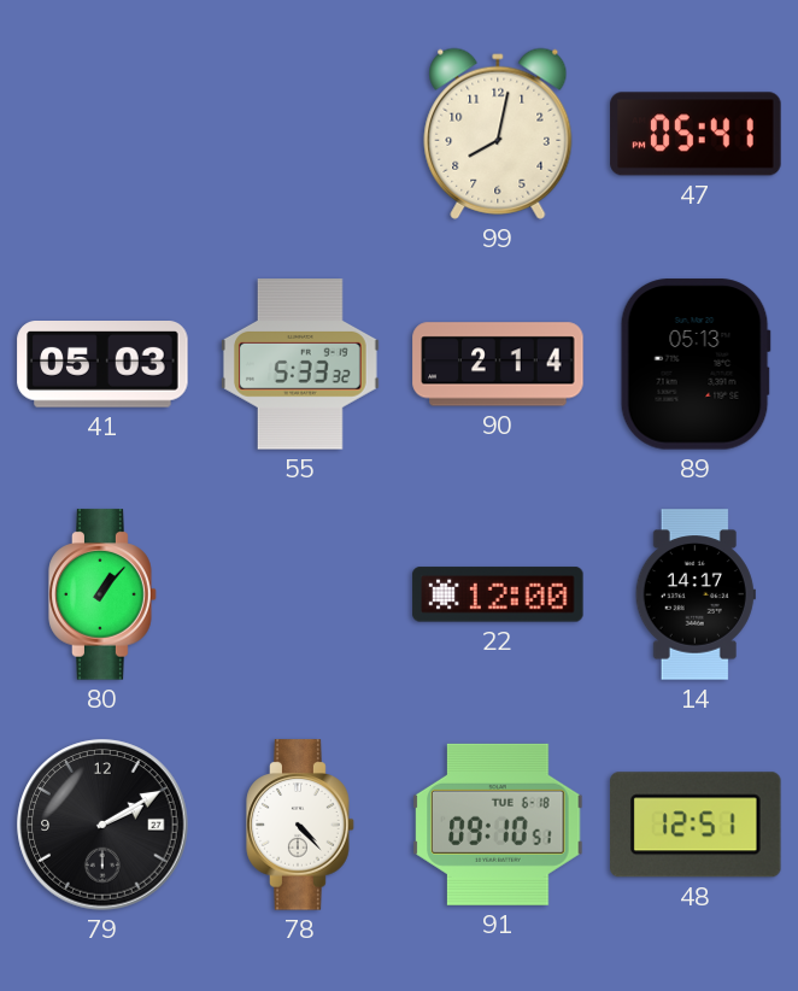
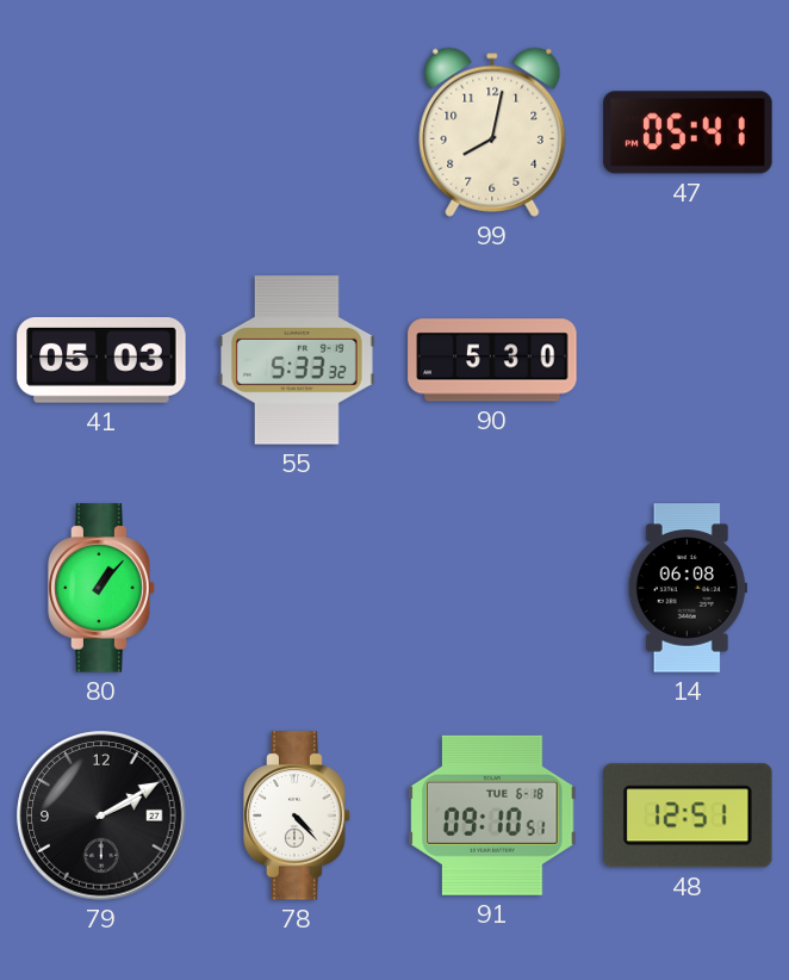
90: 2:14 -> 5:30 (492, 360)
89: 05:13 -> none (696, 364)
22: 12:00 -> none (498, 594)
14: 14:17 -> 06:08 (688, 588)
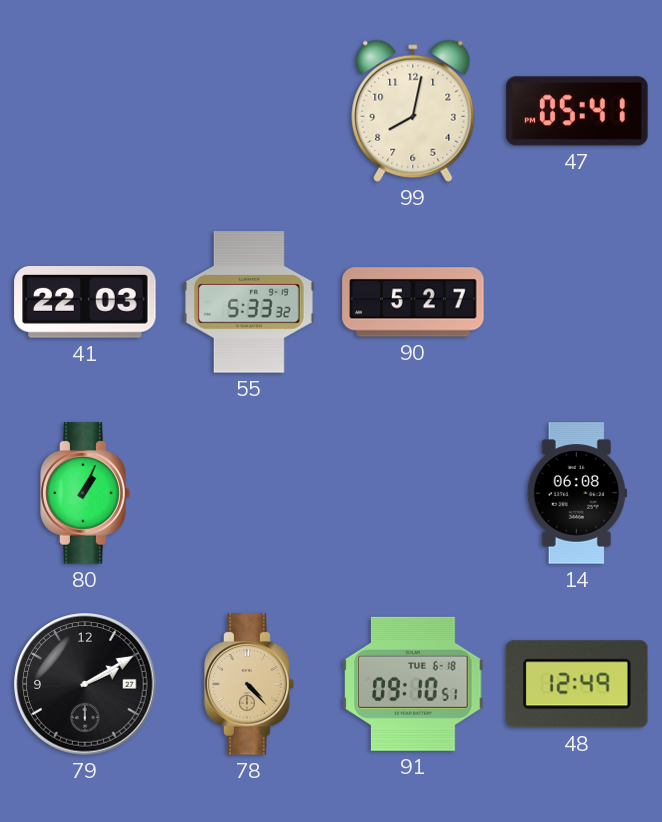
41: 05:03 -> 22:03 (85, 302)
90: 5:30 -> 5:27 (413, 302)
80: 1:07 -> 1:04 (85, 493)
78 dial: white -> champagne (249, 684)
48: 12:51 -> 12:49 (578, 684)
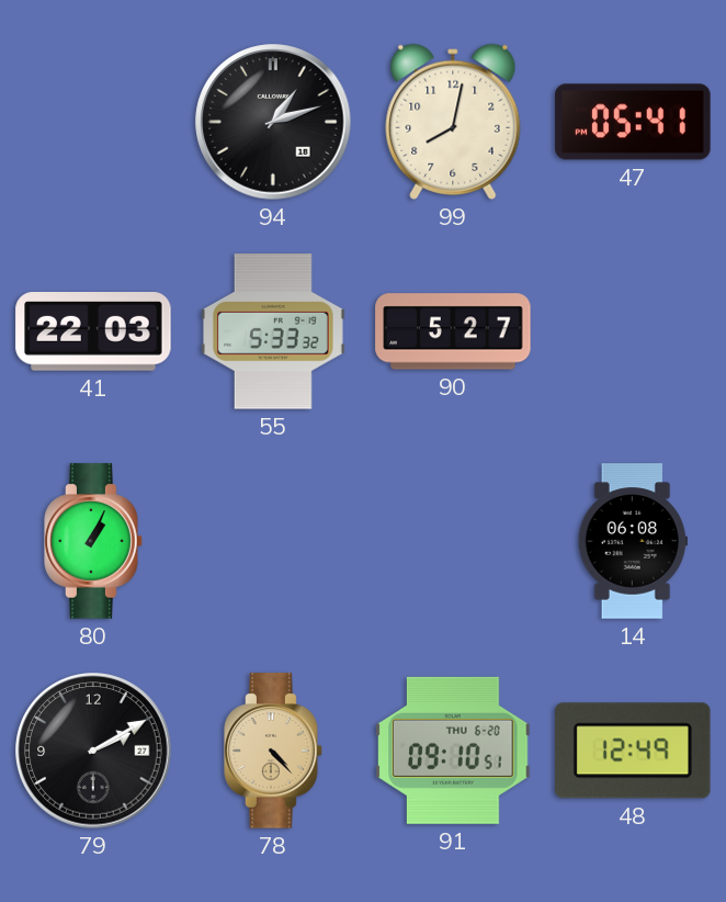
94: none -> 1:12 (273, 122)
91 date: TUE 6-18 -> THU 6-20 (453, 751)
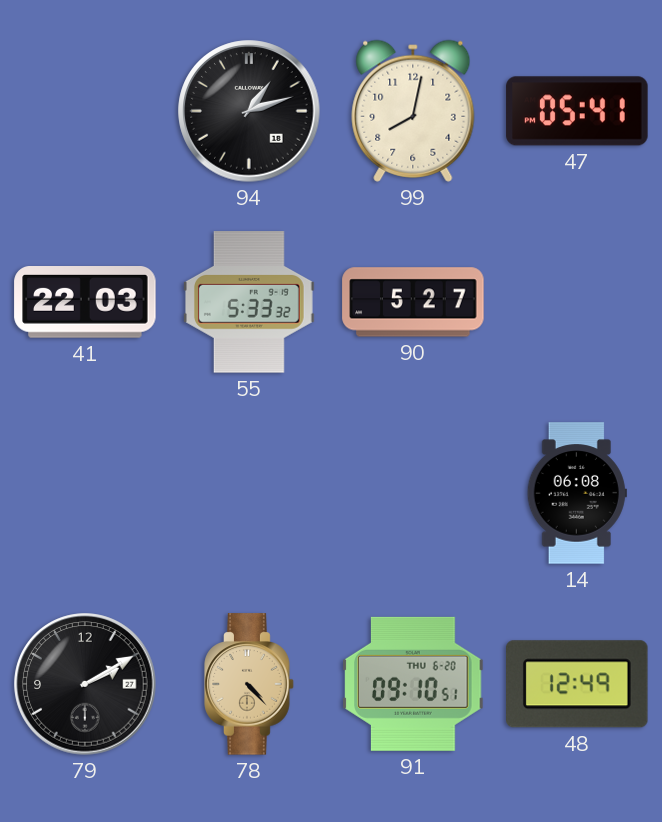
80: 1:04 -> none (93, 541)
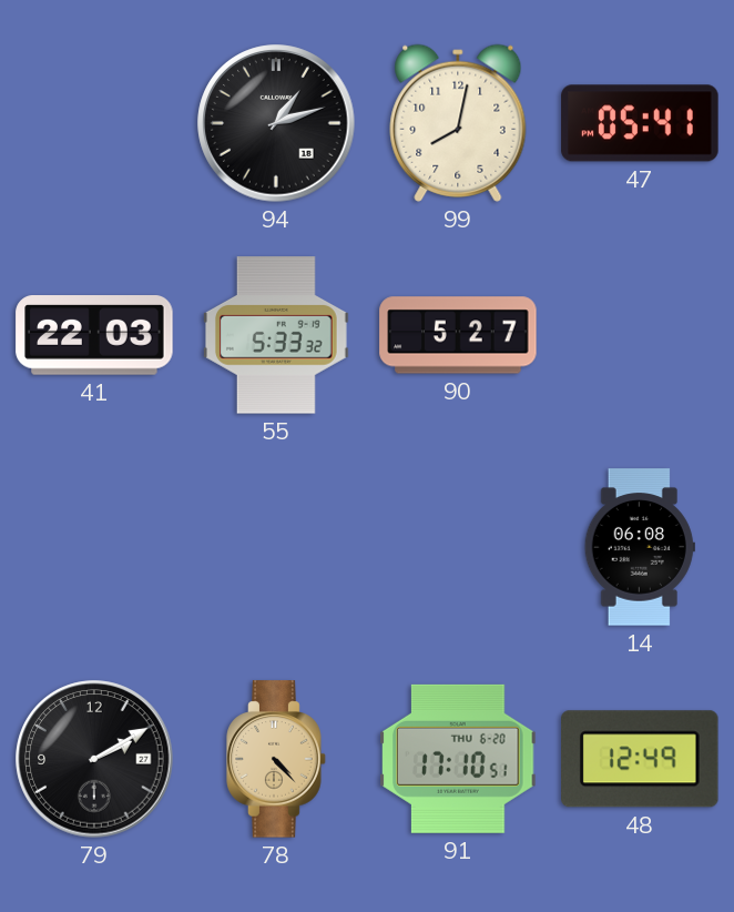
91: 09:10 -> 17:10 (458, 759)
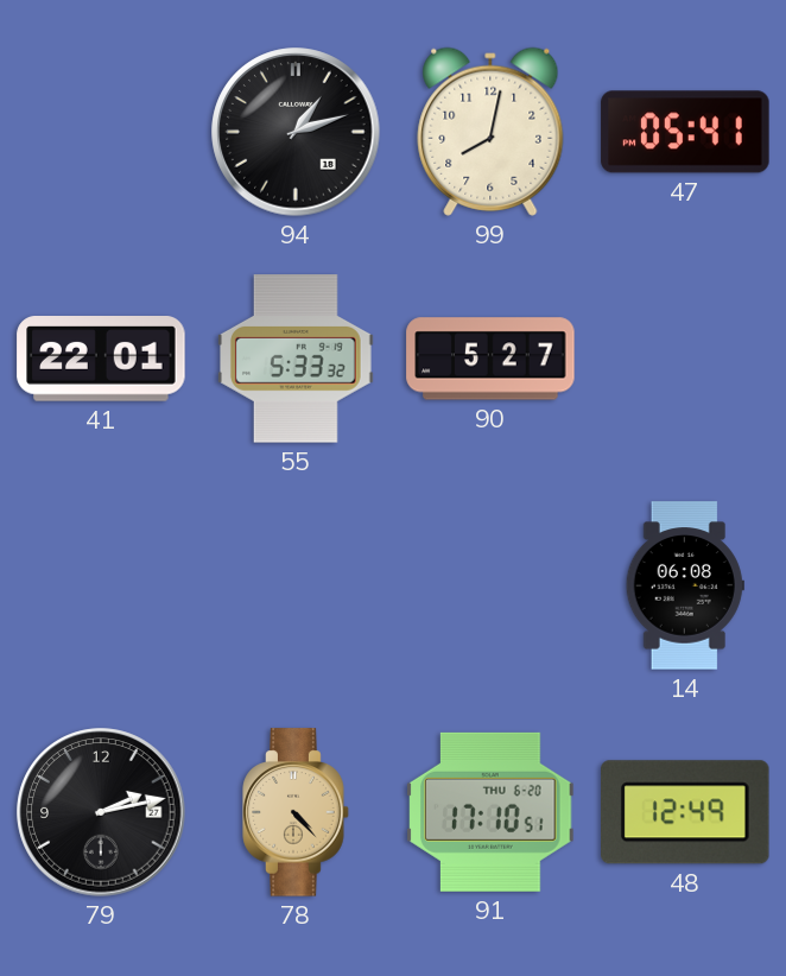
41: 22:03 -> 22:01 (101, 359)
79: 2:10 -> 2:13 (101, 812)
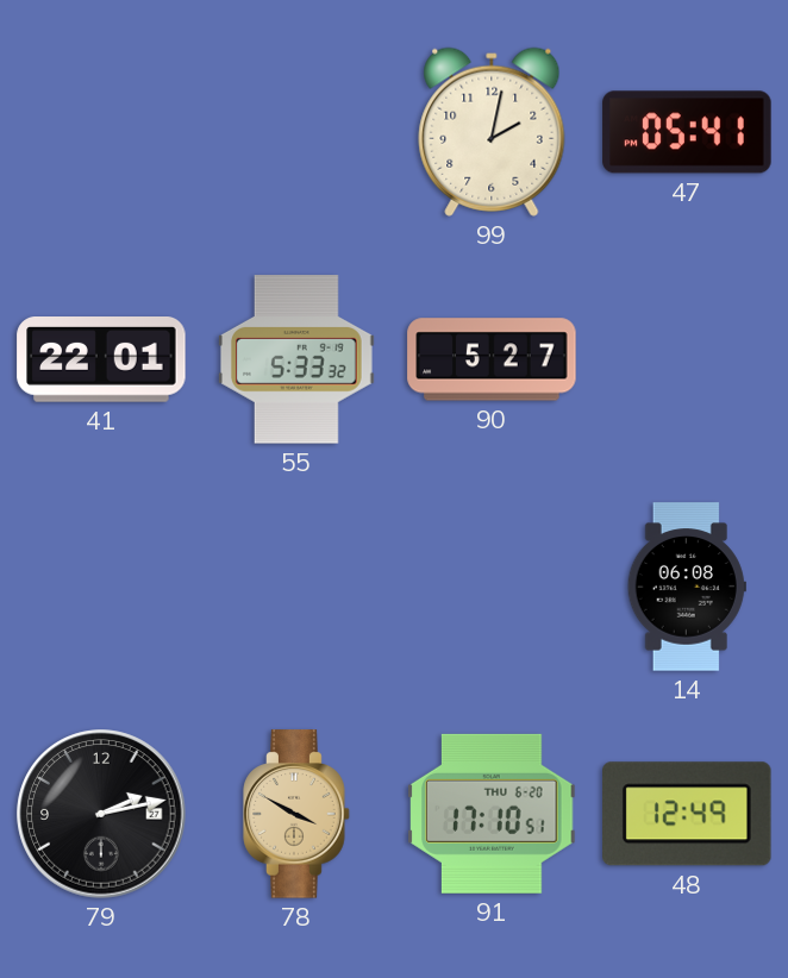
94: 1:12 -> none (296, 132)
99: 8:02 -> 2:02 (492, 132)
78: 4:23 -> 3:50 (296, 814)
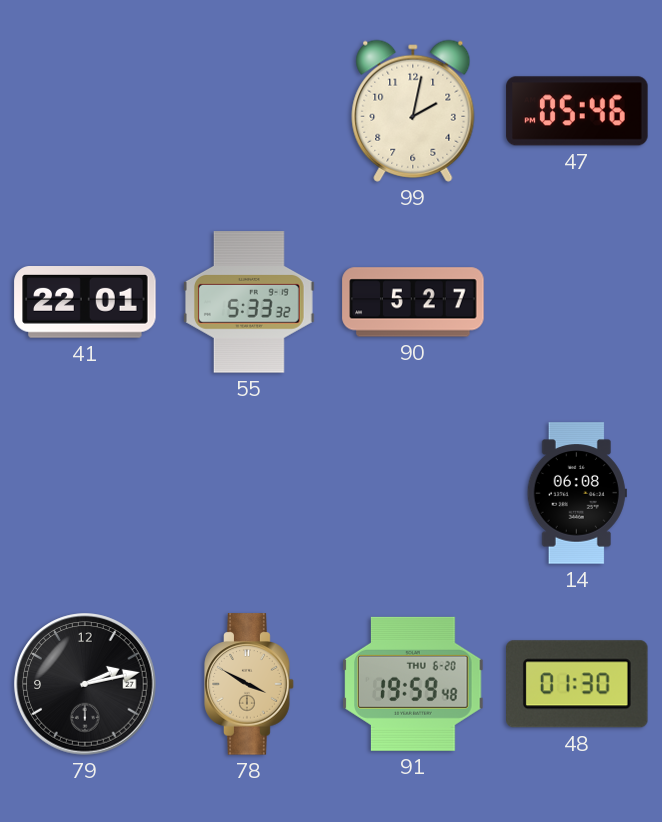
47: 05:41 -> 05:46 (577, 111)
91: 17:10 -> 19:59 (413, 684)
48: 12:49 -> 01:30 (578, 684)
